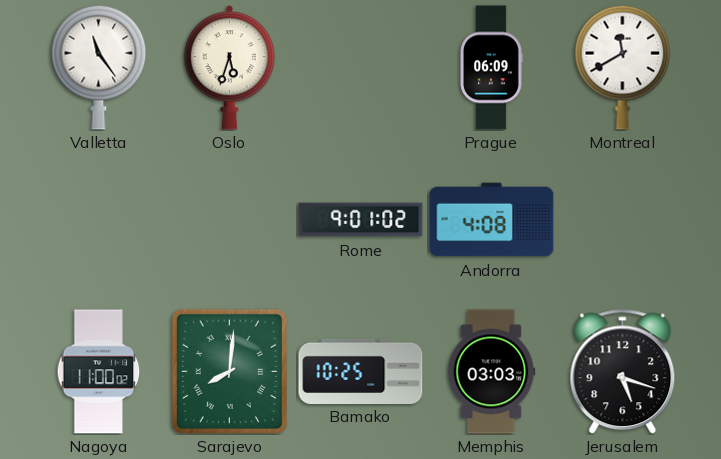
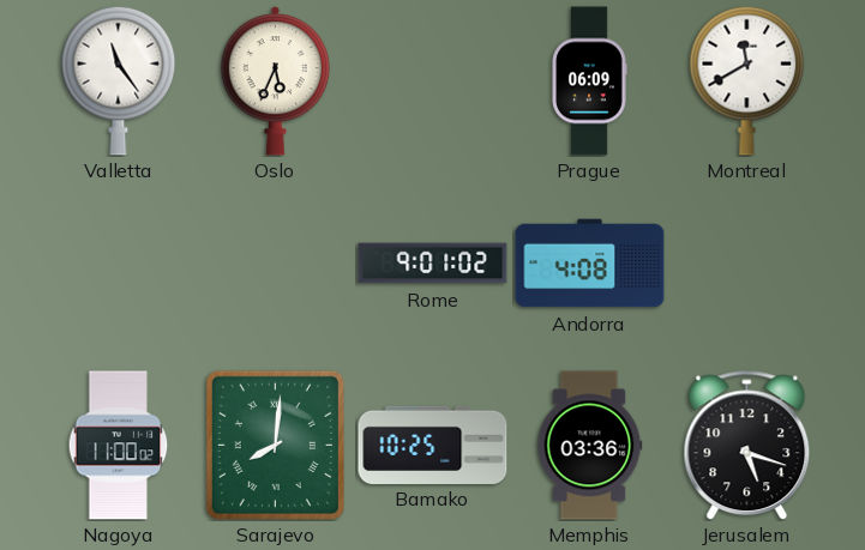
Oslo: 5:33 -> 5:34 (275, 81)
Memphis: 03:03 -> 03:36 (590, 446)
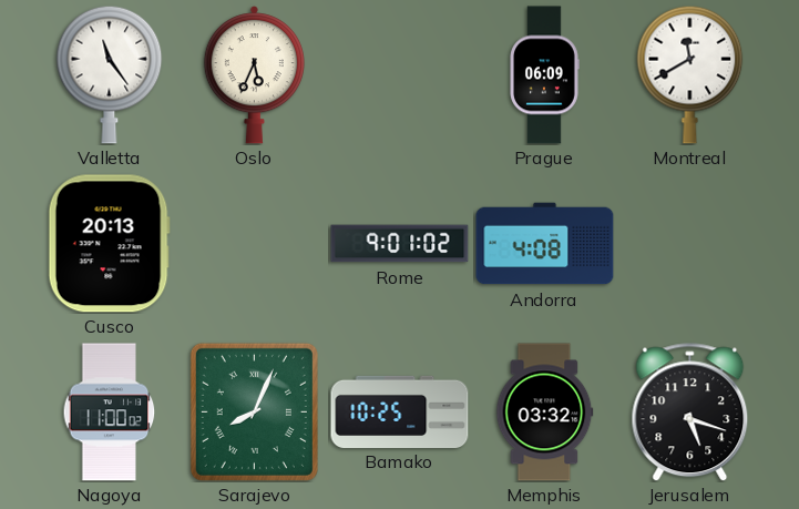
Cusco: none -> 20:13 (109, 244)
Sarajevo: 8:01 -> 8:04 (254, 411)
Memphis: 03:36 -> 03:32 (545, 413)
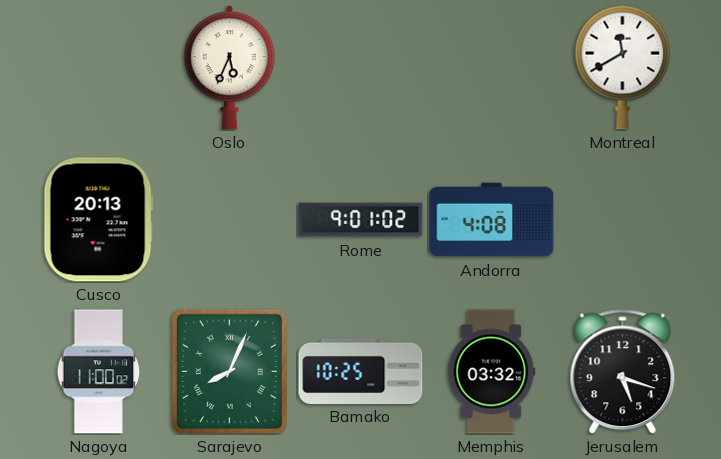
Valletta: 11:24 -> none (110, 74)
Prague: 06:09 -> none (544, 75)
